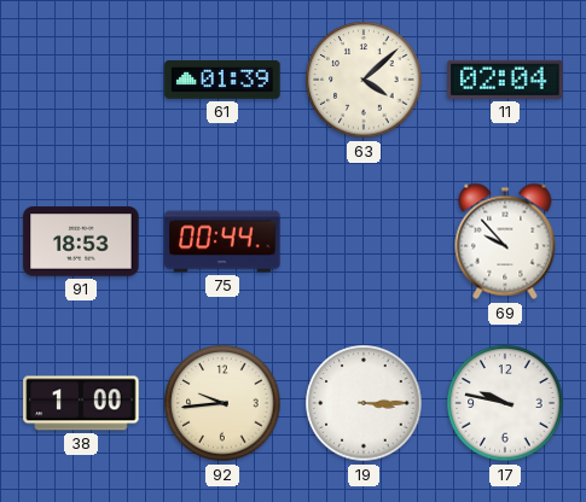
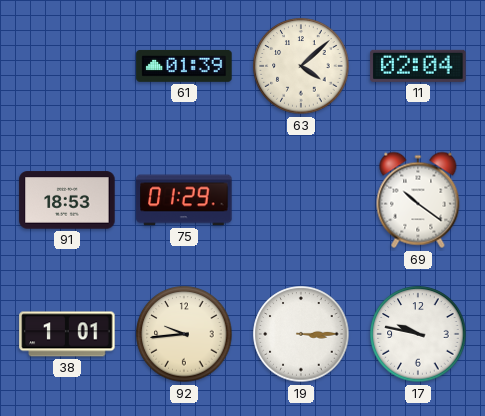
75: 00:44 -> 01:29 (184, 200)
69: 9:53 -> 10:21 (418, 200)
38: 1:00 -> 1:01 (67, 334)
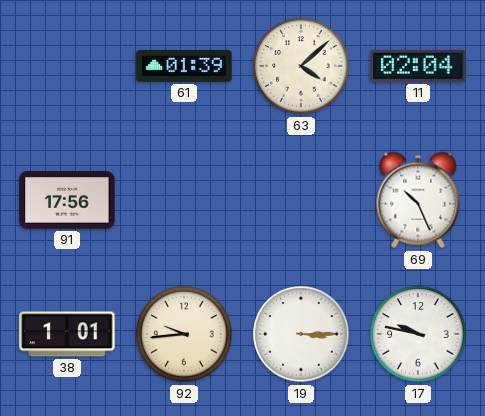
91: 18:53 -> 17:56 (67, 200)
75: 01:29 -> none (184, 200)
69: 10:21 -> 10:26 (418, 200)
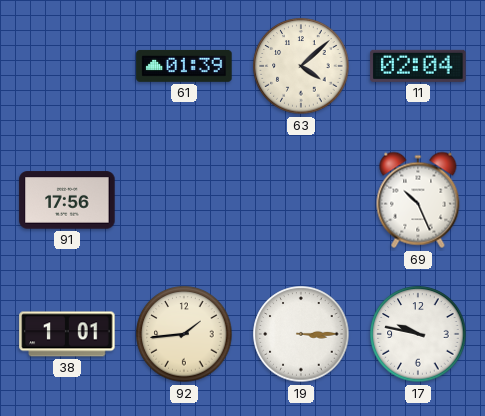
92: 9:44 -> 1:44 (184, 334)
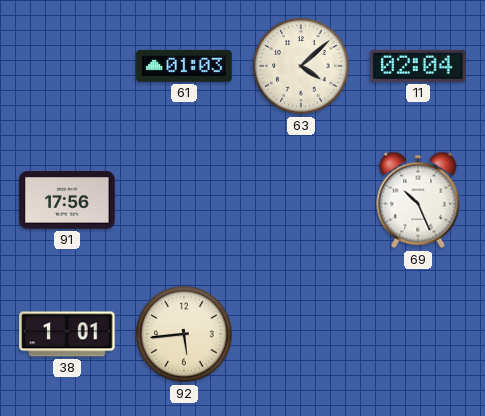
61: 01:39 -> 01:03 (184, 66)
92: 1:44 -> 5:44 (184, 334)
19: 3:15 -> none (301, 334)
17: 9:47 -> none (418, 334)
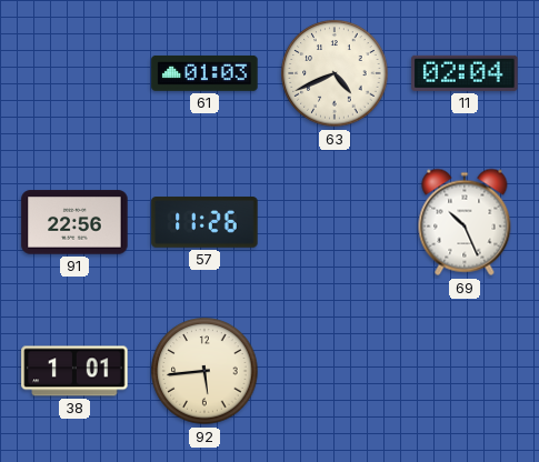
63: 4:08 -> 4:41 (335, 73)
91: 17:56 -> 22:56 (74, 222)
57: none -> 11:26 (204, 222)
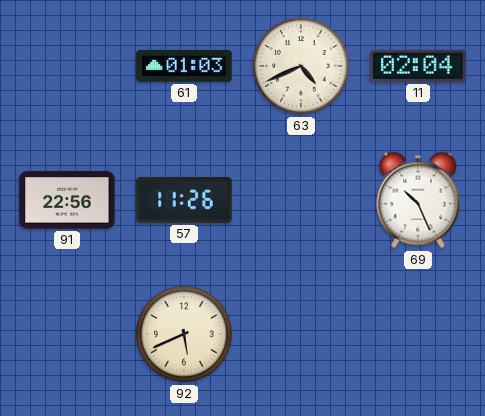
38: 1:01 -> none (74, 371)
92: 5:44 -> 5:41 (184, 334)
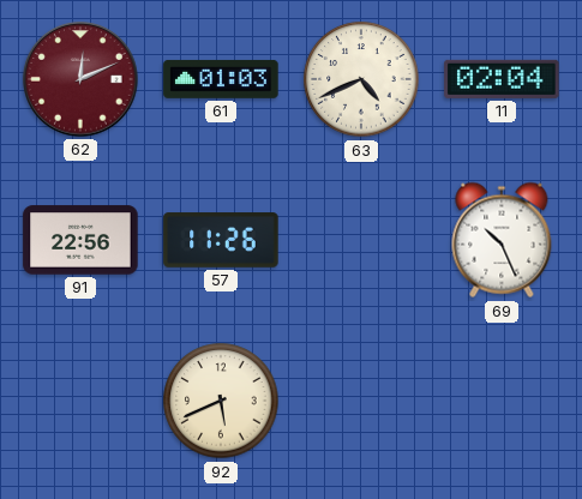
62: none -> 12:11 (80, 79)
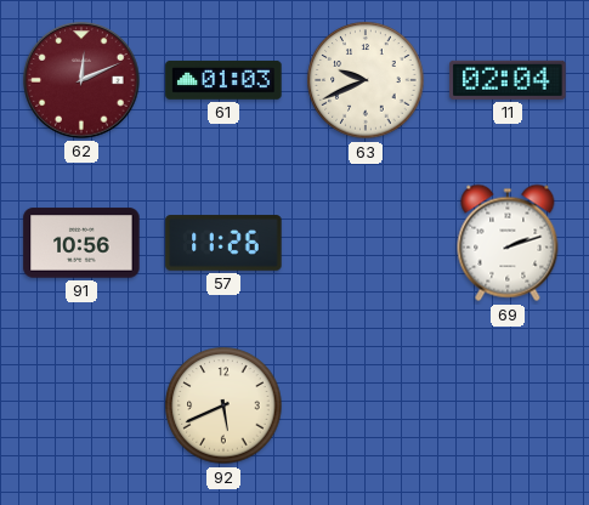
63: 4:41 -> 9:41 (366, 80)
91: 22:56 -> 10:56 (81, 243)
69: 10:26 -> 2:12 (508, 243)
